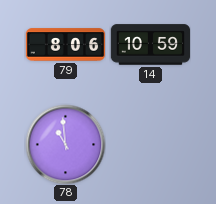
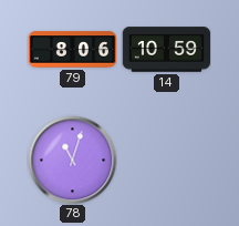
78: 10:59 -> 11:03 (72, 160)
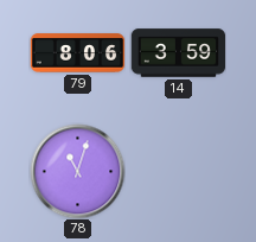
14: 10:59 -> 3:59 (178, 53)
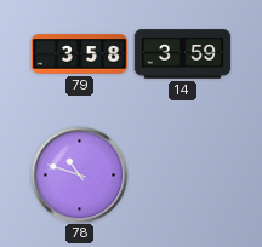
79: 8:06 -> 3:58 (79, 54)
78: 11:03 -> 10:48 (79, 174)
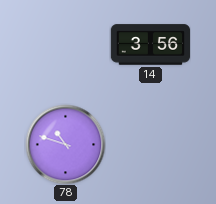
79: 3:58 -> none (79, 54)
14: 3:59 -> 3:56 (150, 45)
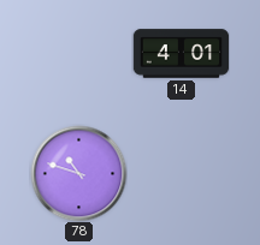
14: 3:56 -> 4:01 (181, 54)
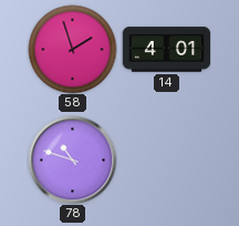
58: none -> 1:57 (72, 49)
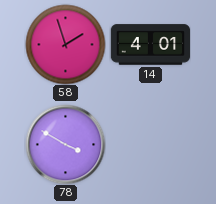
78: 10:48 -> 3:50 (65, 144)
